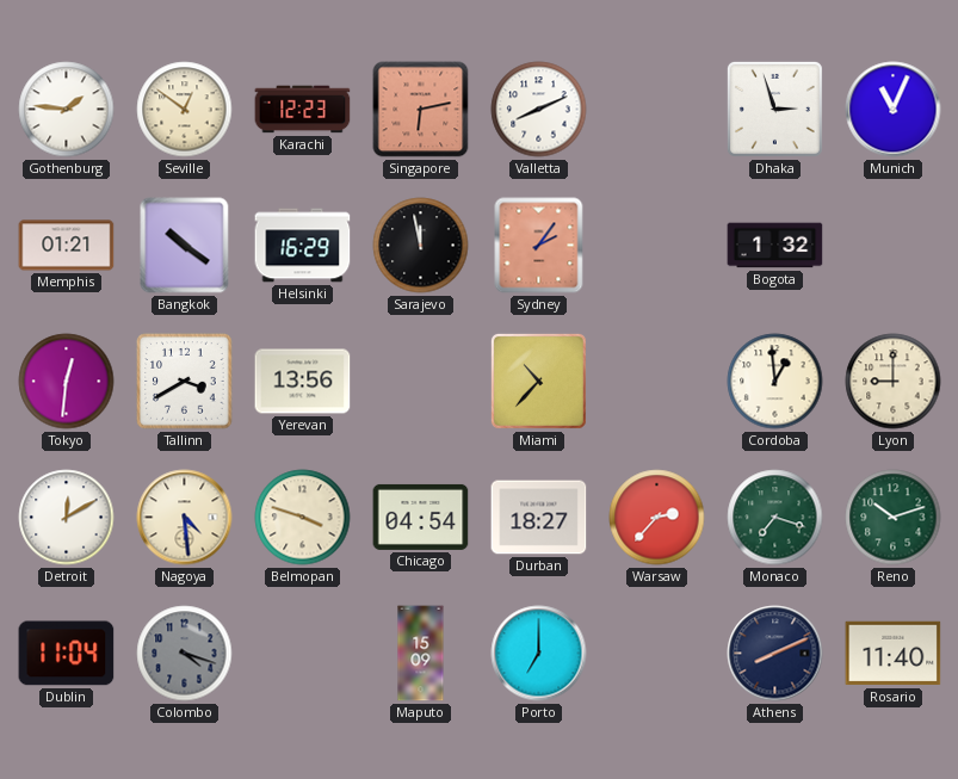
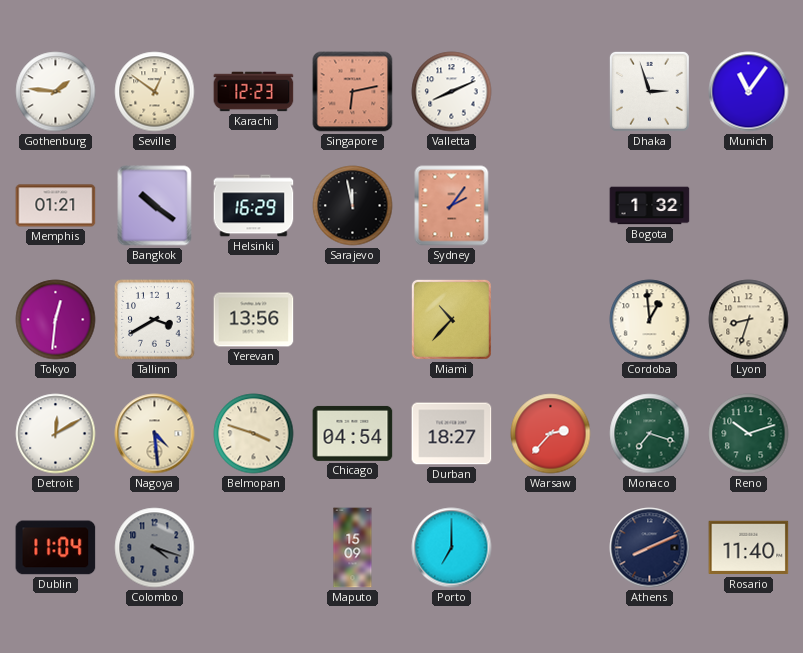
Munich: 11:04 -> 11:06 (749, 92)
Lyon: 9:00 -> 8:33 (749, 320)
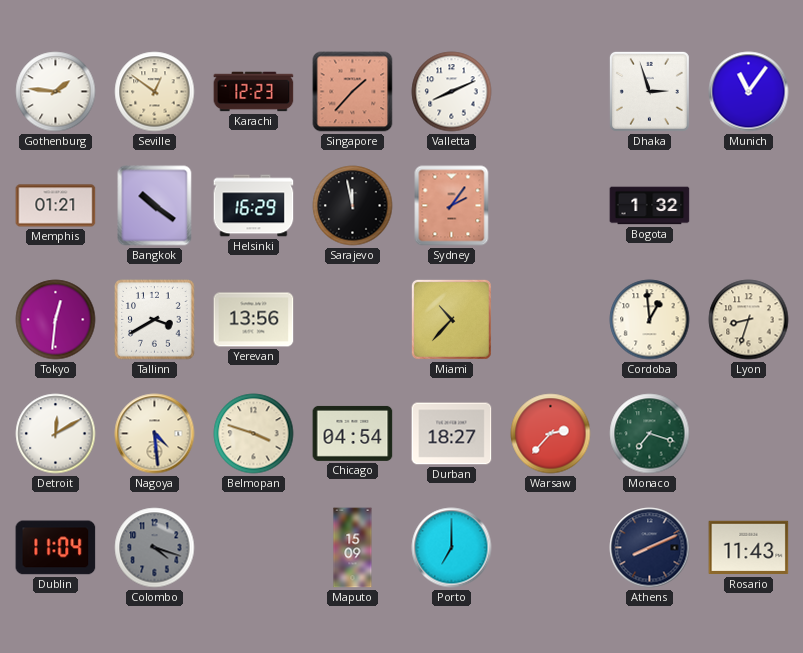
Singapore: 6:13 -> 1:37 (353, 92)
Reno: 10:12 -> none (749, 434)
Rosario: 11:40 -> 11:43 (749, 548)
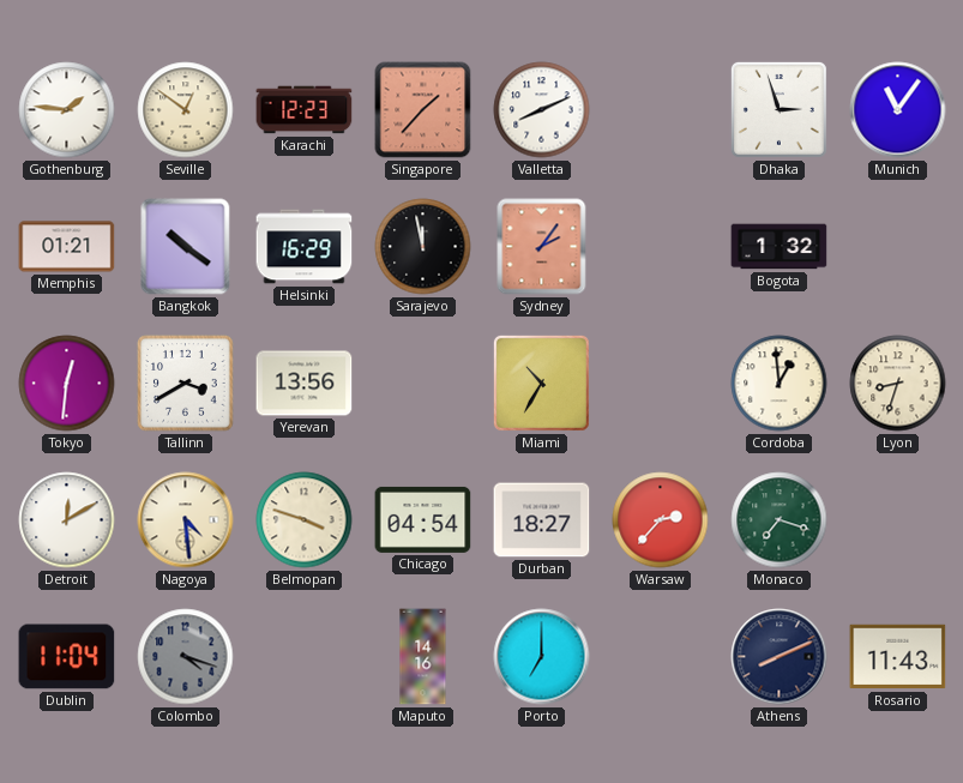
Miami: 10:37 -> 10:35 (541, 383)
Maputo: 15:09 -> 14:16 (423, 657)
